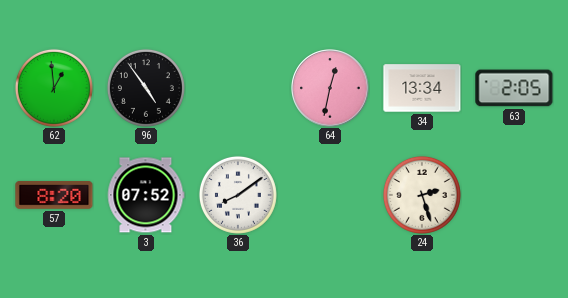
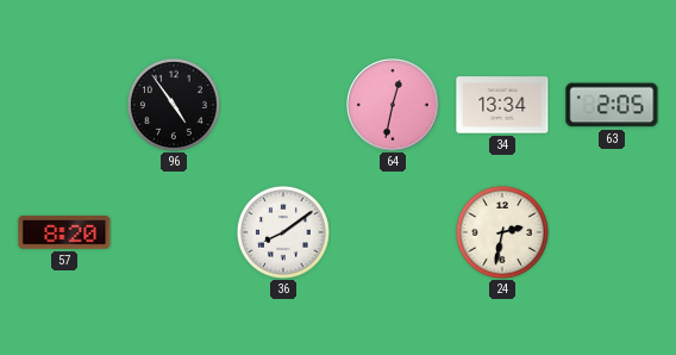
62: 12:59 -> none (54, 88)
3: 07:52 -> none (146, 195)
24: 2:27 -> 2:32 (502, 232)
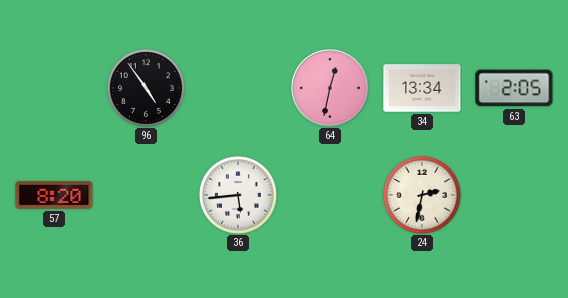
36: 8:09 -> 5:44 (238, 195)
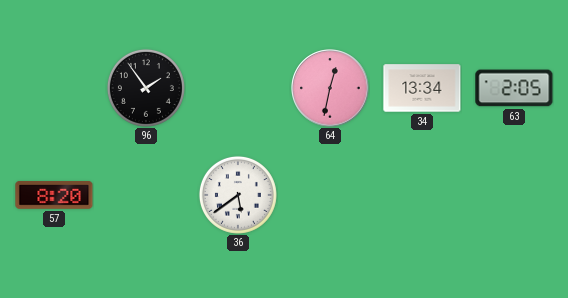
96: 4:54 -> 1:54 (146, 88)
36: 5:44 -> 5:39 (238, 195)
24: 2:32 -> none (422, 195)
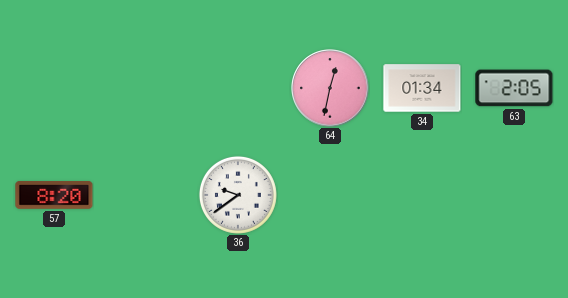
96: 1:54 -> none (146, 88)
34: 13:34 -> 01:34 (422, 88)
36: 5:39 -> 9:39 (238, 195)
